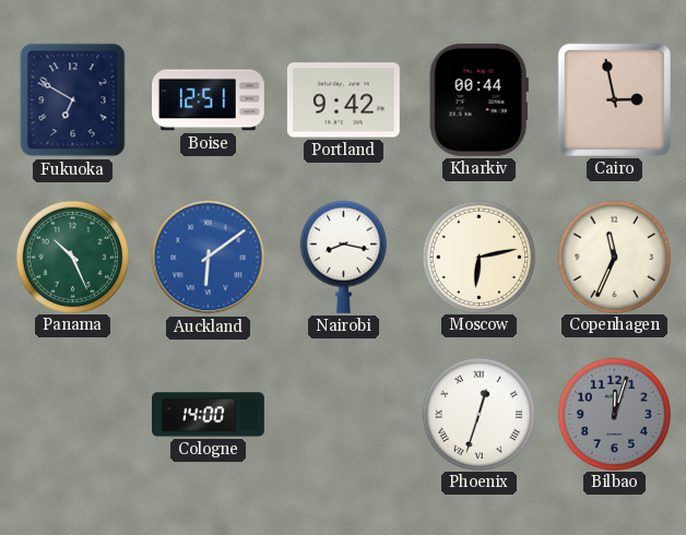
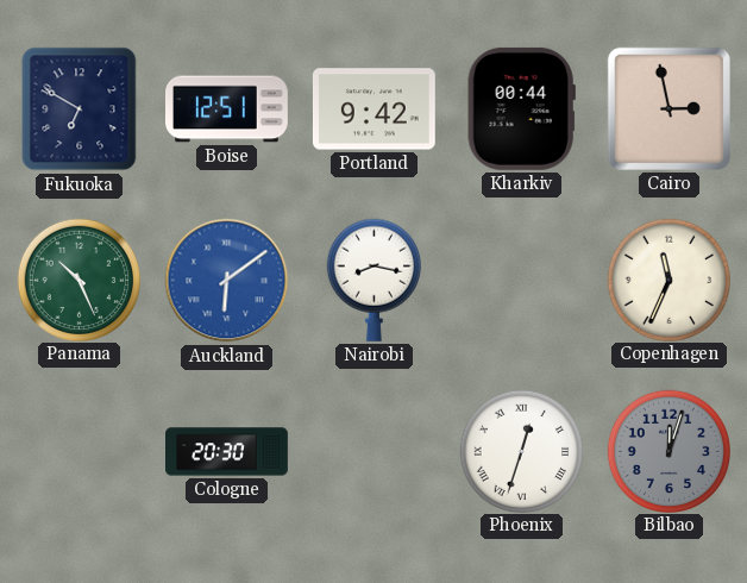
Moscow: 6:13 -> none (478, 257)
Cologne: 14:00 -> 20:30 (227, 452)
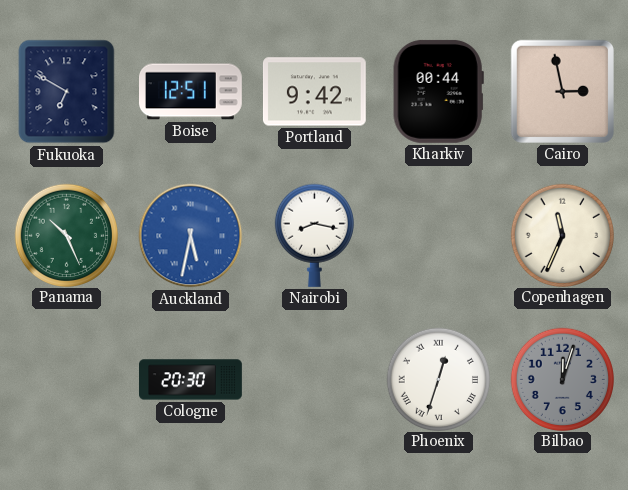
Auckland: 6:09 -> 5:32 (191, 236)
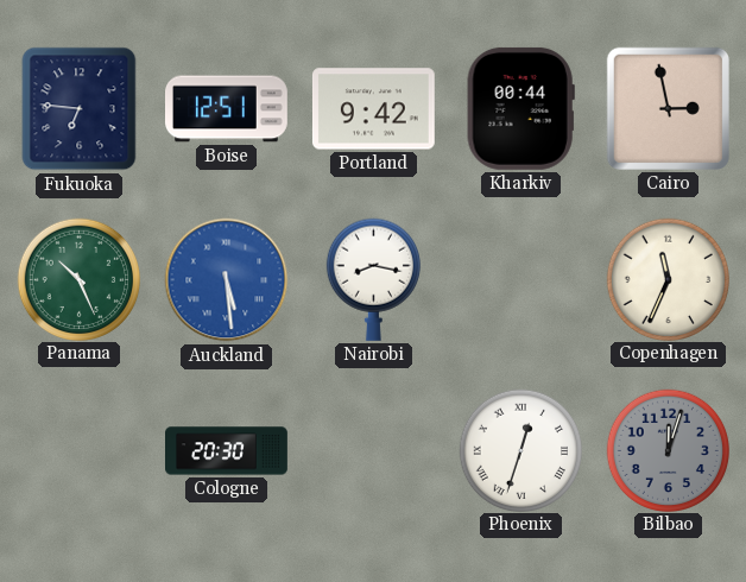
Fukuoka: 6:50 -> 6:46 (80, 109)
Auckland: 5:32 -> 5:29 (227, 280)
